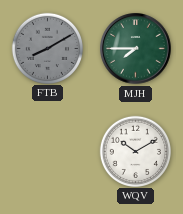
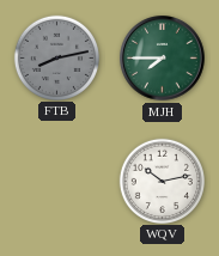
FTB: 8:10 -> 8:13 (56, 57)
WQV: 10:10 -> 10:13 (162, 181)
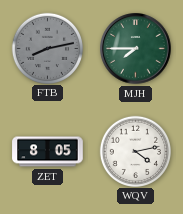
ZET: none -> 8:05 (48, 152)
WQV: 10:13 -> 4:13 (135, 151)
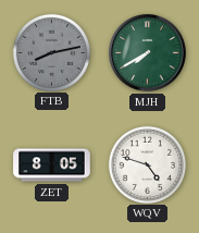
MJH: 7:45 -> 7:40 (148, 53)
WQV: 4:13 -> 4:48 (147, 164)
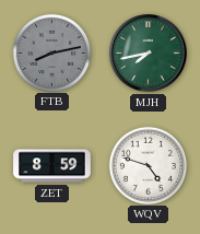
MJH: 7:40 -> 7:43 (149, 54)
ZET: 8:05 -> 8:59 (52, 166)
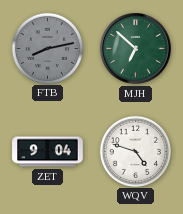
MJH: 7:43 -> 6:52 (136, 49)
ZET: 8:59 -> 9:04 (48, 152)
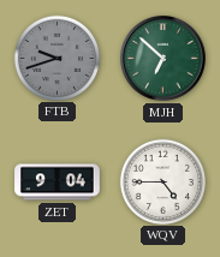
FTB: 8:13 -> 9:42 (57, 58)
WQV: 4:48 -> 4:45 (162, 181)
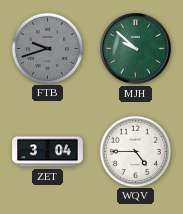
MJH: 6:52 -> 9:52 (136, 49)
ZET: 9:04 -> 3:04 (48, 152)
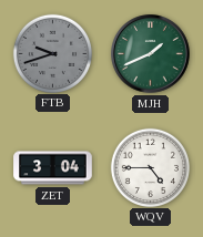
MJH: 9:52 -> 1:41 (151, 54)
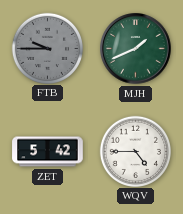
FTB: 9:42 -> 9:45 (47, 48)
ZET: 3:04 -> 5:42 (48, 152)
